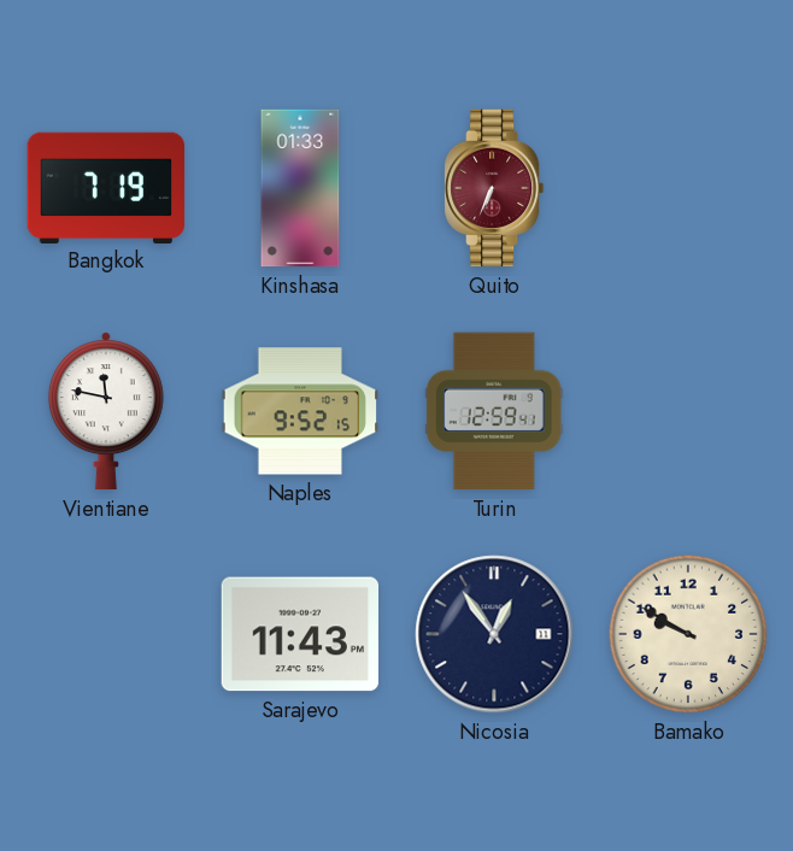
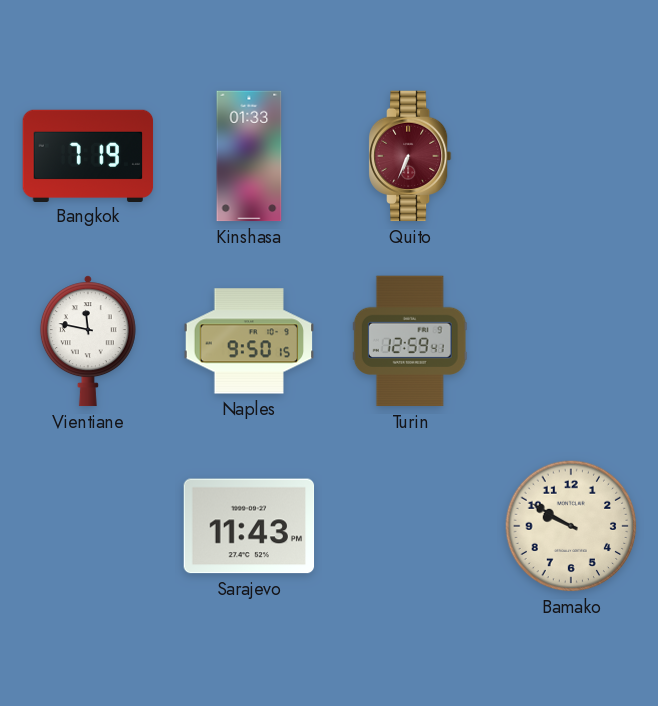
Naples: 9:52 -> 9:50 (249, 341)
Nicosia: 12:54 -> none (494, 634)
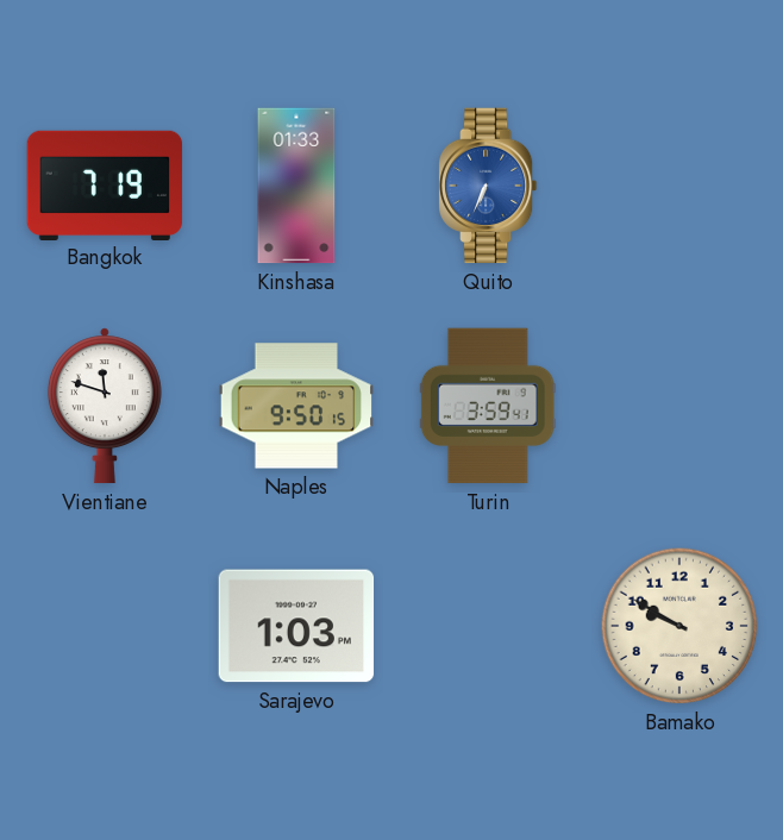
Quito dial: burgundy -> blue (488, 186)
Vientiane: 11:47 -> 11:48 (105, 406)
Turin: 12:59 -> 3:59 (488, 406)
Sarajevo: 11:43 -> 1:03 (296, 626)
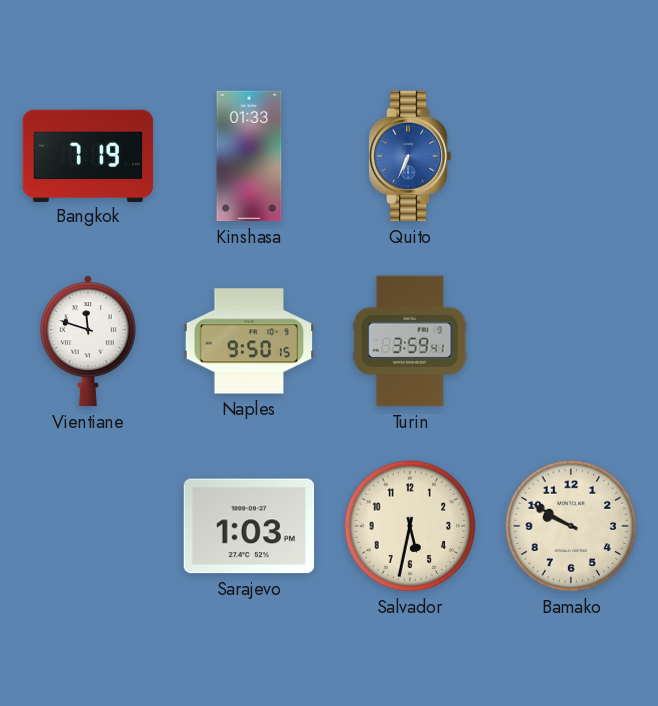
Salvador: none -> 5:32 (410, 526)
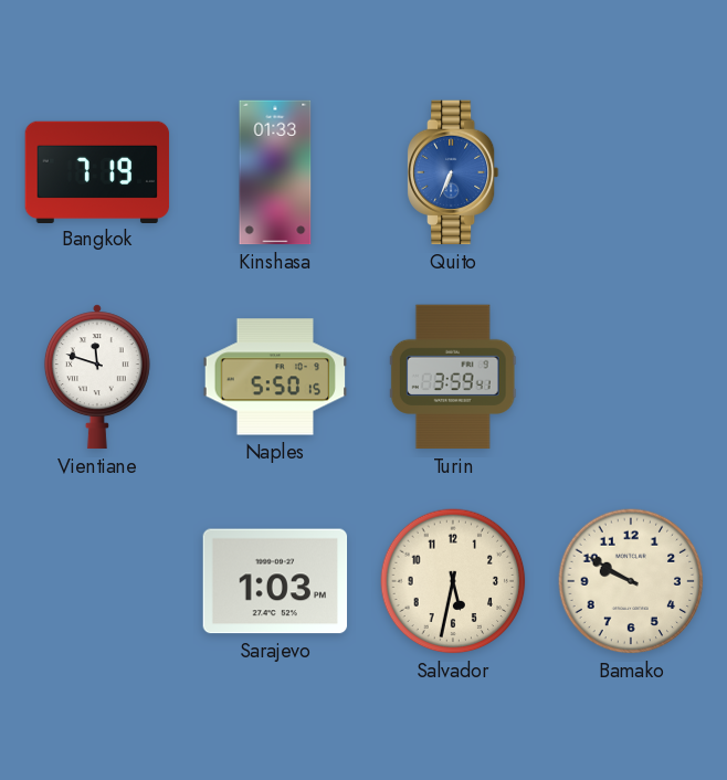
Naples: 9:50 -> 5:50 (275, 377)
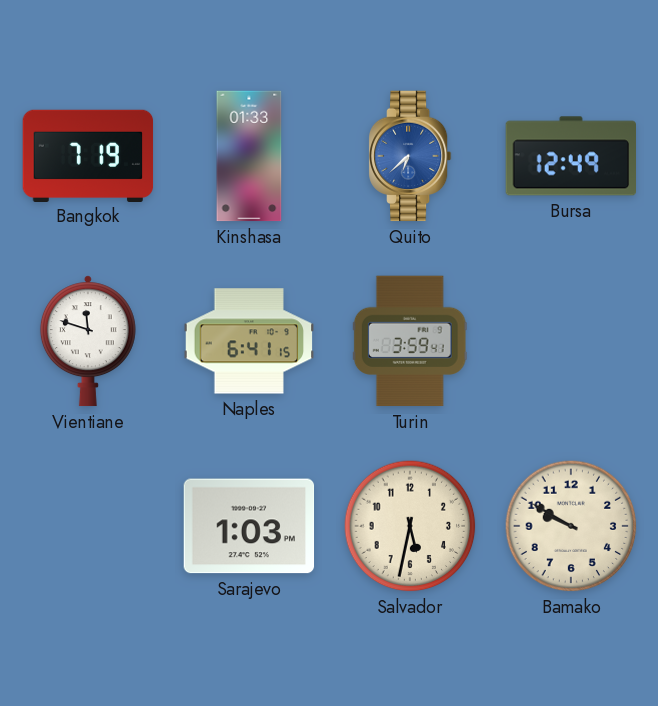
Quito: 6:34 -> 6:38 (410, 156)
Bursa: none -> 12:49 (570, 156)
Naples: 5:50 -> 6:41 (249, 341)
